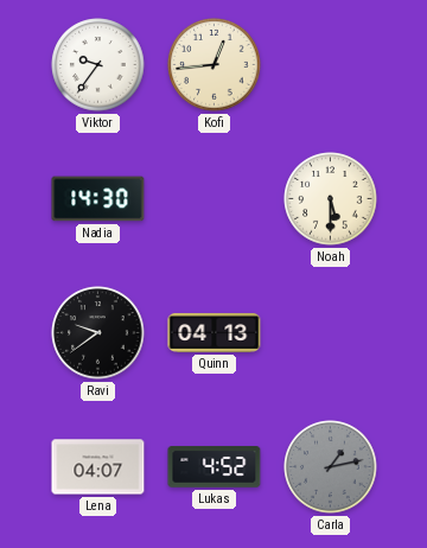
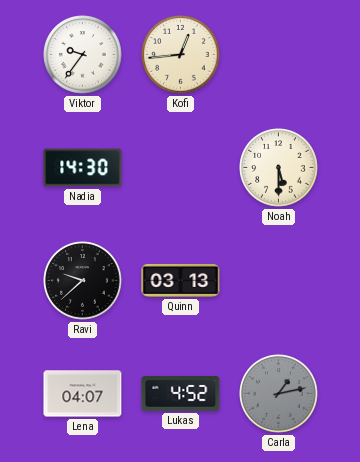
Ravi: 9:39 -> 9:38 (83, 281)
Quinn: 04:13 -> 03:13 (181, 280)
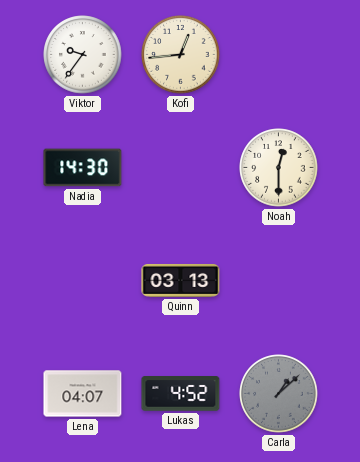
Noah: 5:30 -> 12:30 (279, 168)
Ravi: 9:38 -> none (83, 281)
Carla: 1:13 -> 1:08 (279, 394)
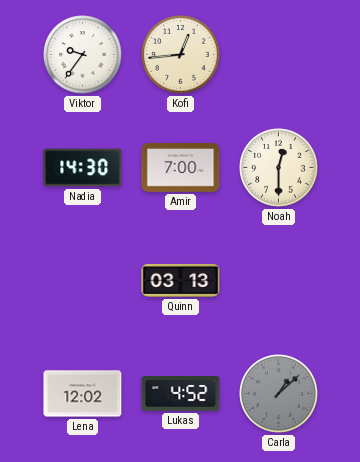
Amir: none -> 7:00 (181, 168)
Lena: 04:07 -> 12:02 (83, 394)
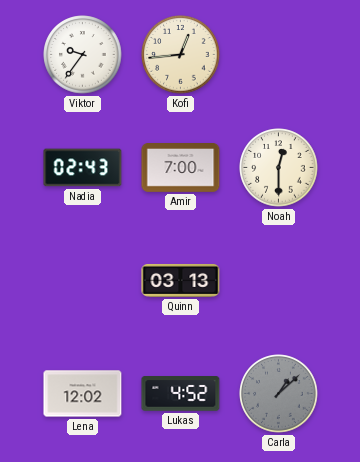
Nadia: 14:30 -> 02:43 (83, 168)
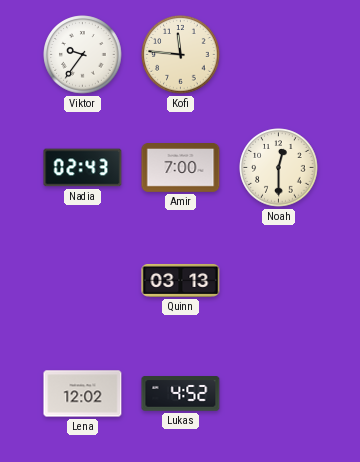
Kofi: 12:44 -> 11:46 (181, 55)
Carla: 1:08 -> none (279, 394)
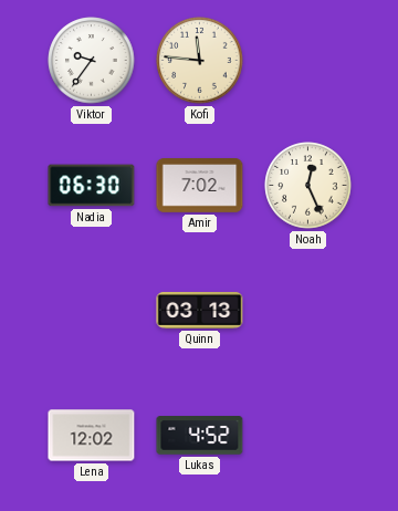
Nadia: 02:43 -> 06:30 (92, 186)
Amir: 7:00 -> 7:02 (200, 186)
Noah: 12:30 -> 12:26 (308, 186)
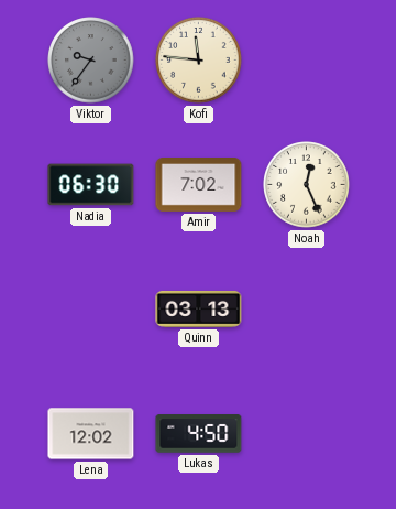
Viktor dial: white -> grey (91, 61)
Lukas: 4:52 -> 4:50 (199, 434)
